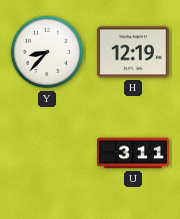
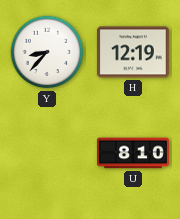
U: 3:11 -> 8:10 (133, 153)
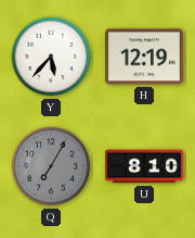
Y: 8:37 -> 5:37 (51, 57)
Q: none -> 7:05 (51, 166)
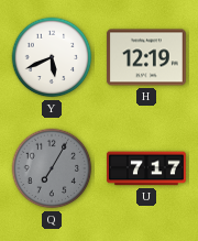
Y: 5:37 -> 5:41 (52, 57)
U: 8:10 -> 7:17 (146, 168)
